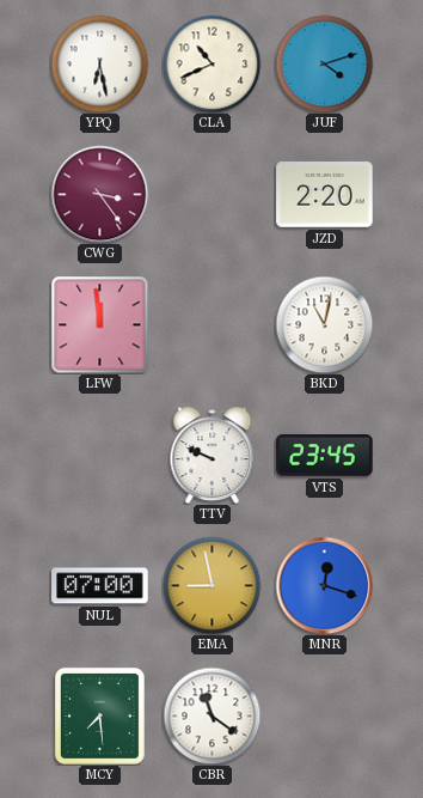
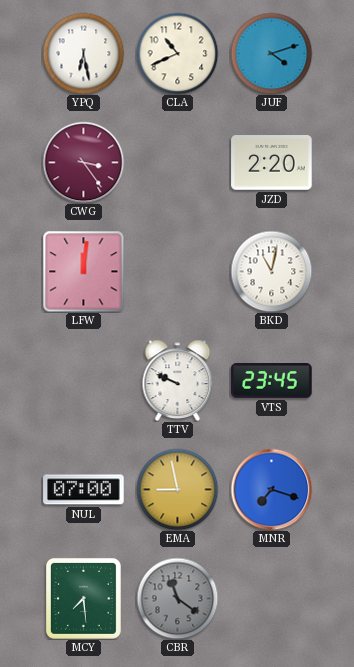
LFW: 11:59 -> 12:01 (83, 271)
MNR: 12:18 -> 7:18 (271, 489)
CBR dial: white -> grey (177, 598)
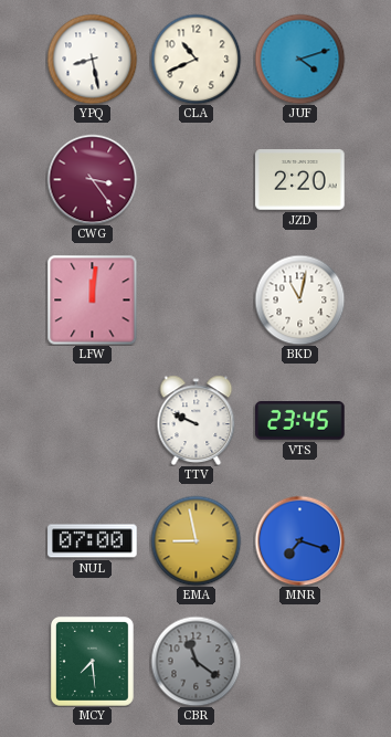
YPQ: 6:28 -> 8:28 (92, 59)
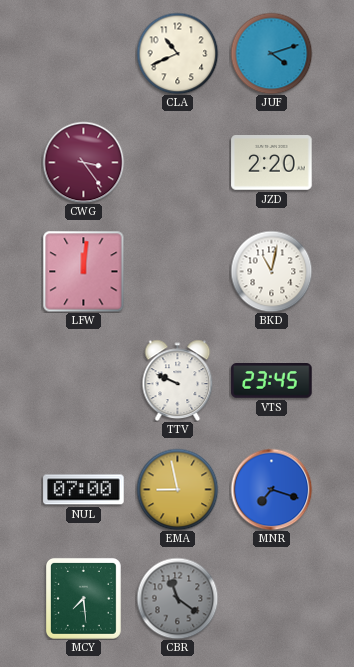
YPQ: 8:28 -> none (92, 59)
